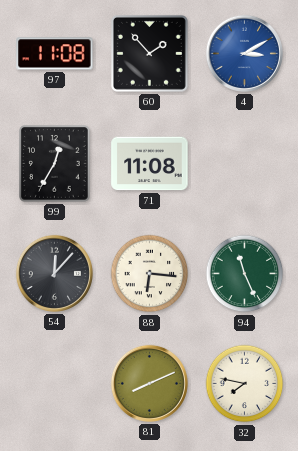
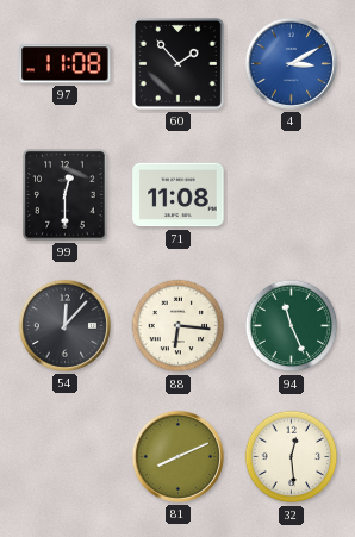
99: 12:35 -> 12:30 (66, 195)
32: 7:47 -> 12:29 (292, 457)
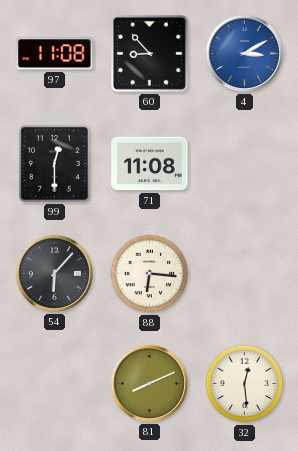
60: 1:53 -> 8:53 (149, 53)
54: 12:07 -> 6:07 (54, 273)
94: 11:26 -> none (292, 326)
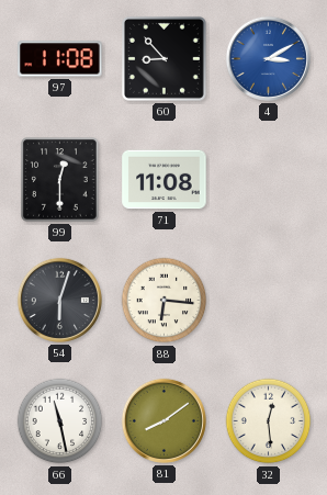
54: 6:07 -> 6:03 (59, 300)
66: none -> 11:28 (60, 421)
81: 8:11 -> 8:09 (163, 420)
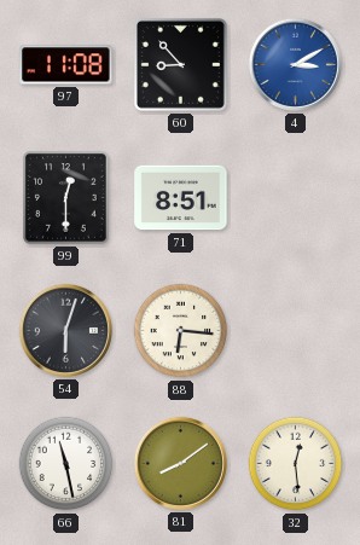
71: 11:08 -> 8:51 (181, 198)
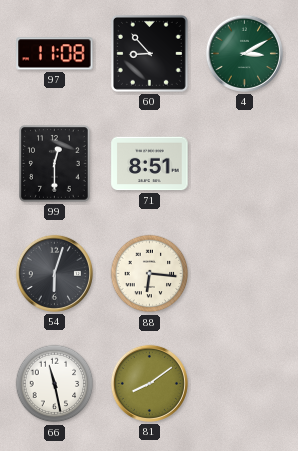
4 dial: blue -> green (244, 53)
32: 12:29 -> none (296, 464)
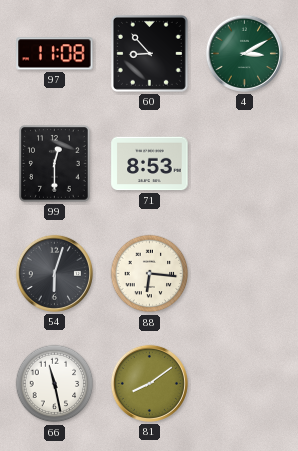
71: 8:51 -> 8:53 (150, 164)
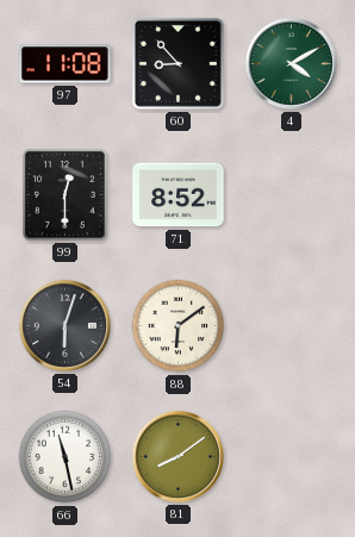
4: 3:10 -> 4:10 (291, 63)
71: 8:53 -> 8:52 (179, 195)
88: 6:16 -> 6:09 (179, 326)
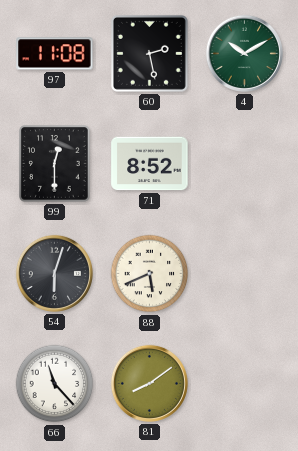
60: 8:53 -> 2:28 (149, 53)
4: 4:10 -> 10:10 (244, 53)
88: 6:09 -> 5:41 (150, 274)
66: 11:28 -> 11:23 (55, 384)
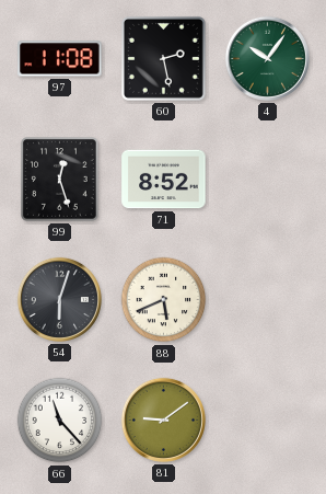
4: 10:10 -> 10:06 (267, 58)
99: 12:30 -> 12:27 (60, 180)
81: 8:09 -> 9:09 (163, 420)
